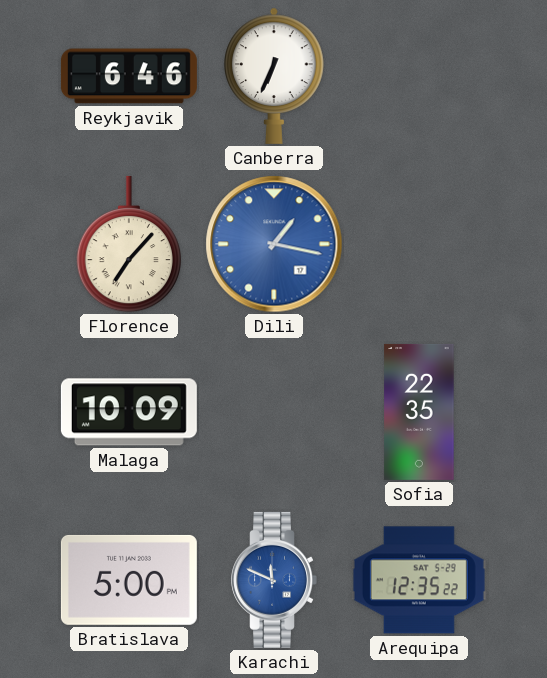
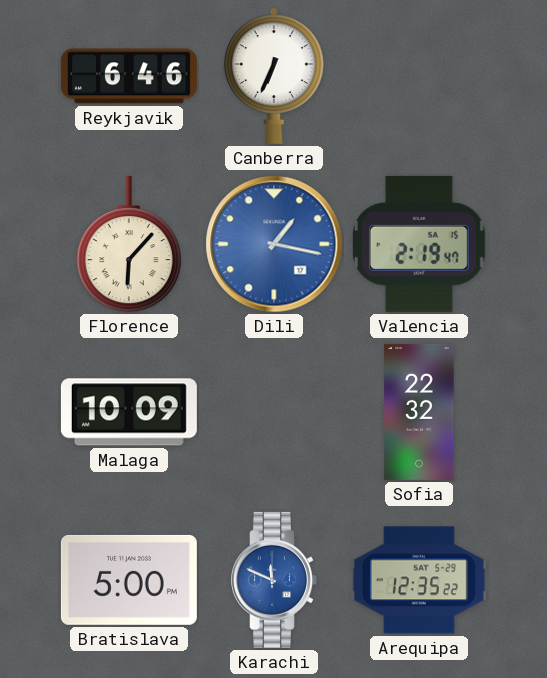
Florence: 7:07 -> 6:07 (128, 244)
Valencia: none -> 2:19 (419, 244)
Sofia: 22:35 -> 22:32 (419, 412)
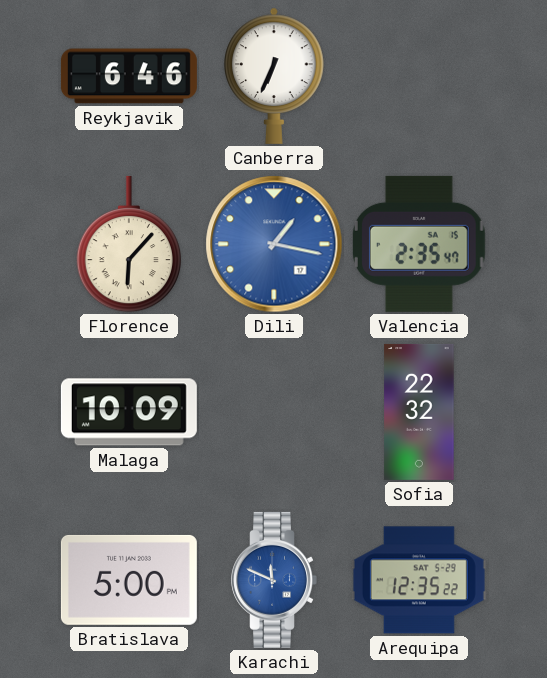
Valencia: 2:19 -> 2:35 (419, 244)
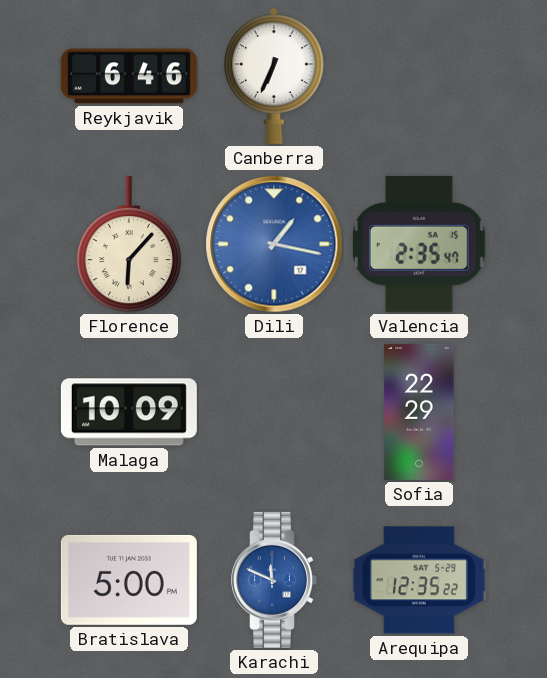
Sofia: 22:32 -> 22:29 (419, 412)
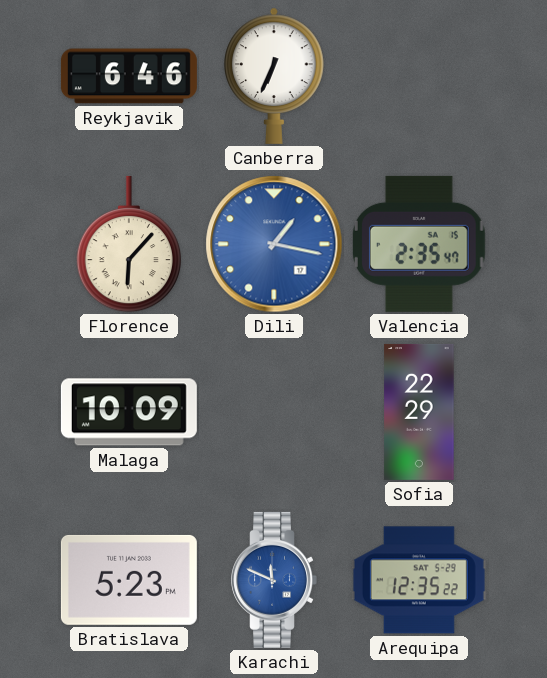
Bratislava: 5:00 -> 5:23 (129, 580)
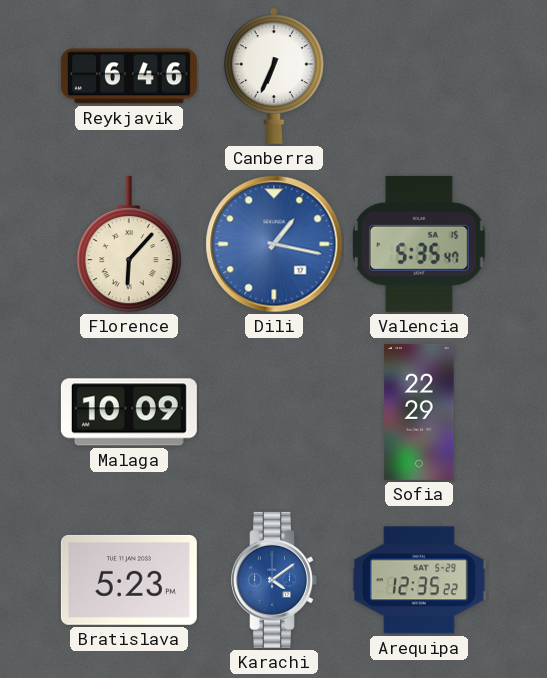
Valencia: 2:35 -> 5:35 (419, 244)
Karachi: 11:49 -> 4:09 (274, 580)
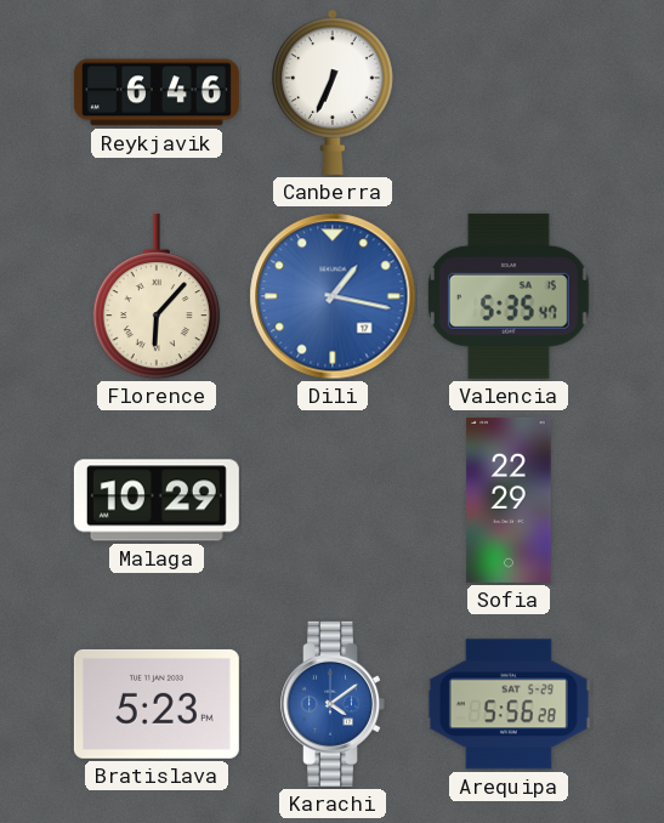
Malaga: 10:09 -> 10:29 (157, 500)
Arequipa: 12:35 -> 5:56 (509, 704)
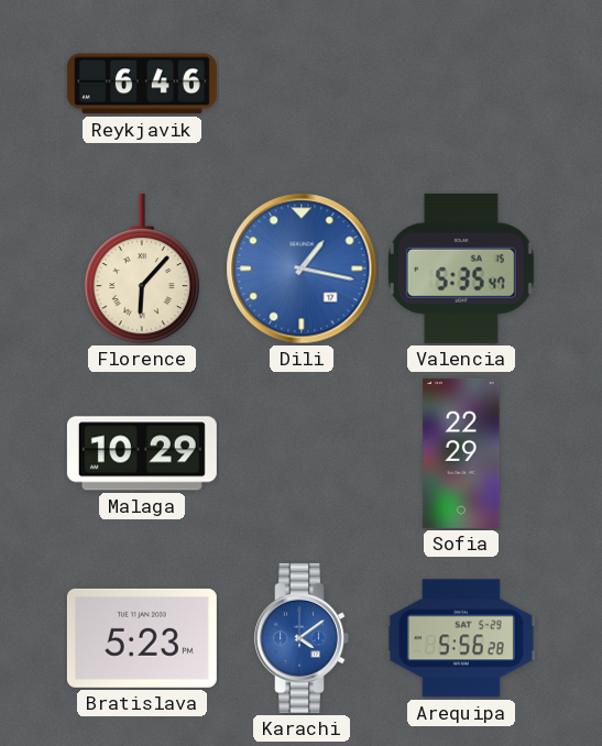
Canberra: 6:34 -> none (333, 92)
